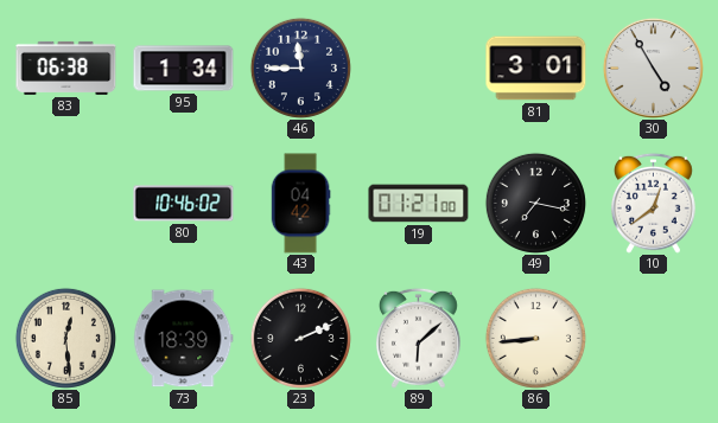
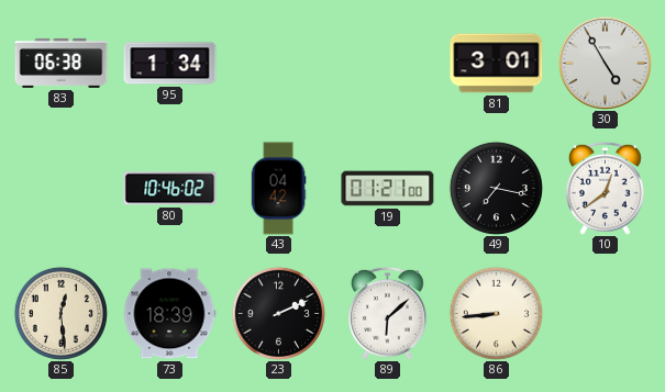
46: 11:45 -> none (300, 68)
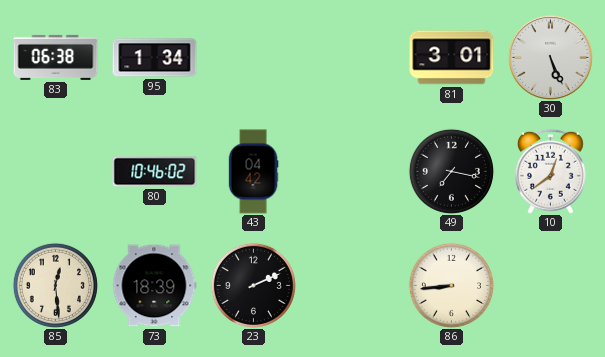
30: 4:55 -> 5:26 (550, 57)
19: 01:21 -> none (388, 189)
89: 6:08 -> none (387, 313)
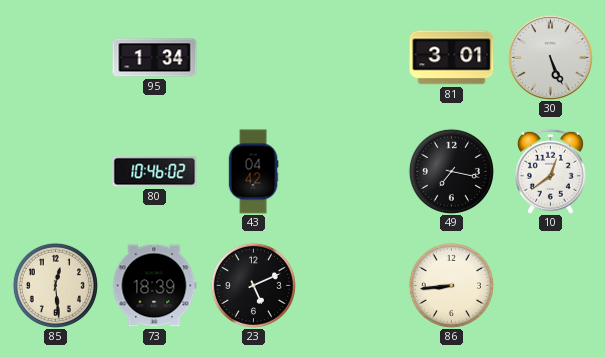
83: 06:38 -> none (56, 57)
23: 2:11 -> 5:11 (253, 285)
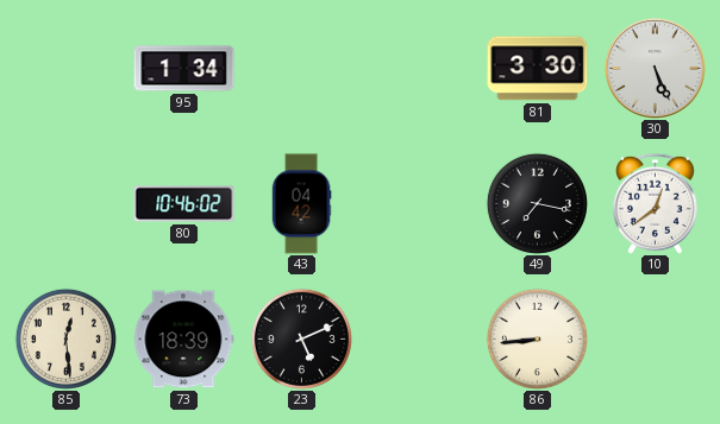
81: 3:01 -> 3:30 (538, 69)
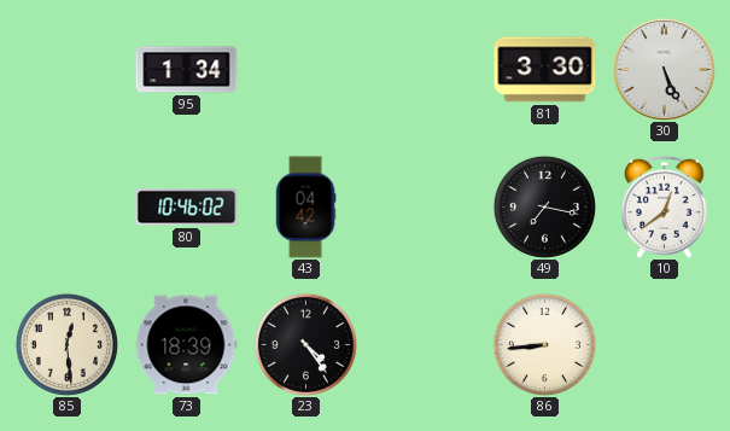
23: 5:11 -> 4:24 (305, 344)
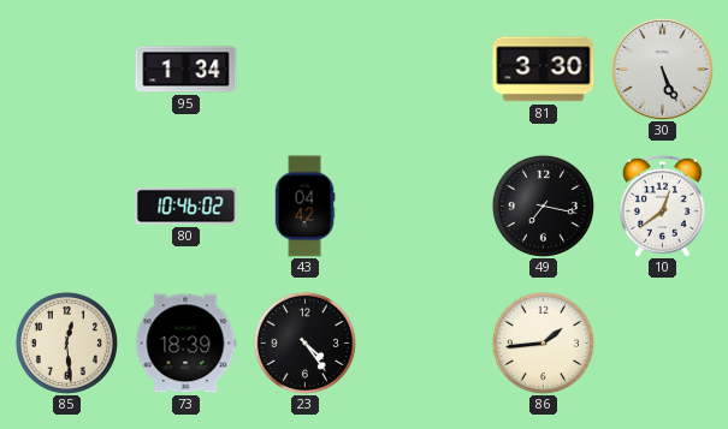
86: 8:44 -> 1:44 (543, 342)
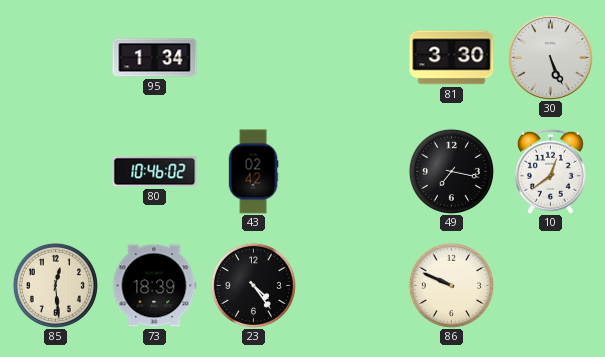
43: 04:42 -> 02:42 (253, 172)
86: 1:44 -> 9:49 (451, 285)
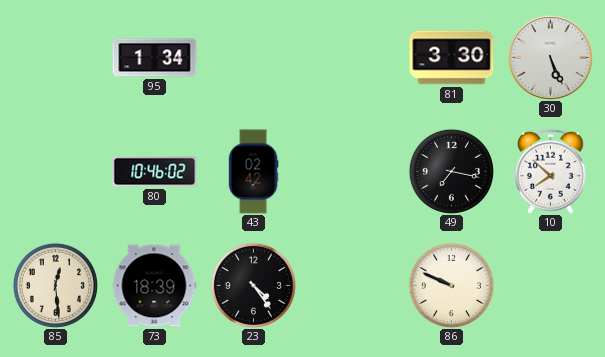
10: 12:39 -> 7:52 (550, 171)
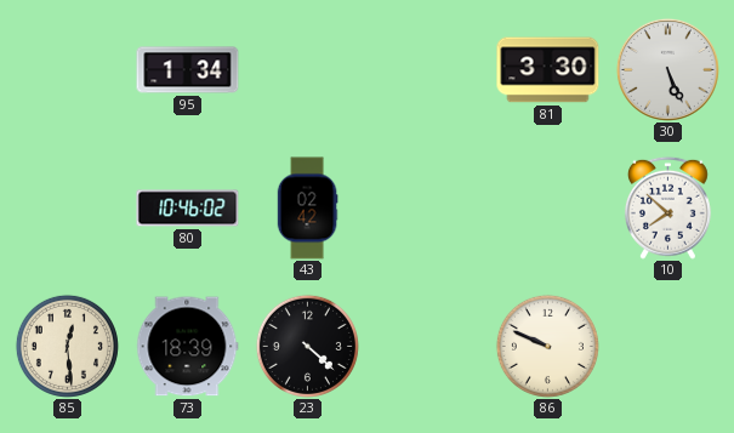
49: 7:17 -> none (451, 171)
23: 4:24 -> 4:22 (307, 346)
